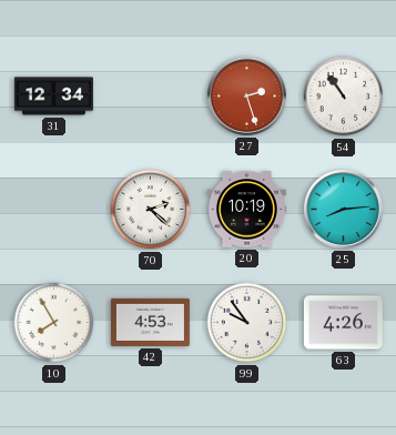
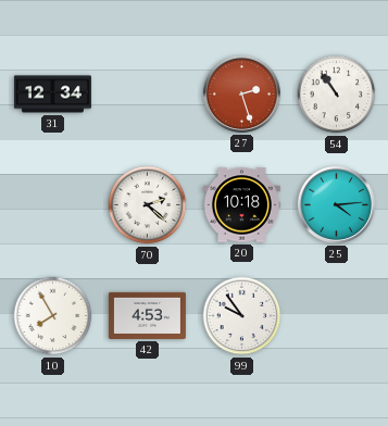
20: 10:19 -> 10:18 (241, 205)
25: 8:14 -> 4:14 (336, 204)
63: 4:26 -> none (343, 323)
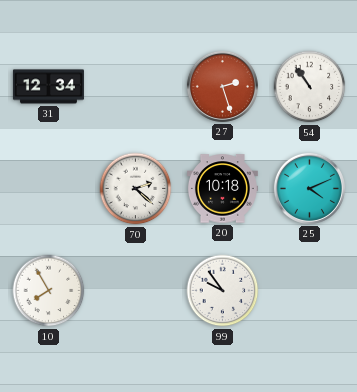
25: 4:14 -> 4:11 (309, 188)
42: 4:53 -> none (147, 315)
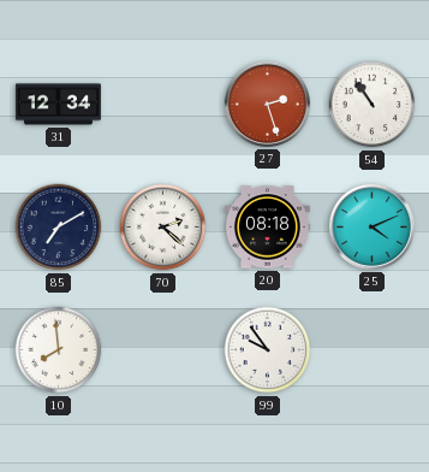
85: none -> 7:10 (59, 228)
20: 10:18 -> 08:18 (267, 228)
10: 7:55 -> 7:59 (59, 350)
